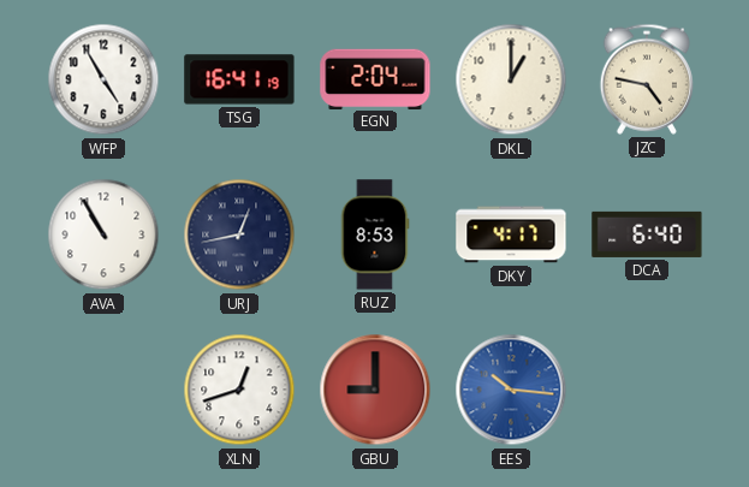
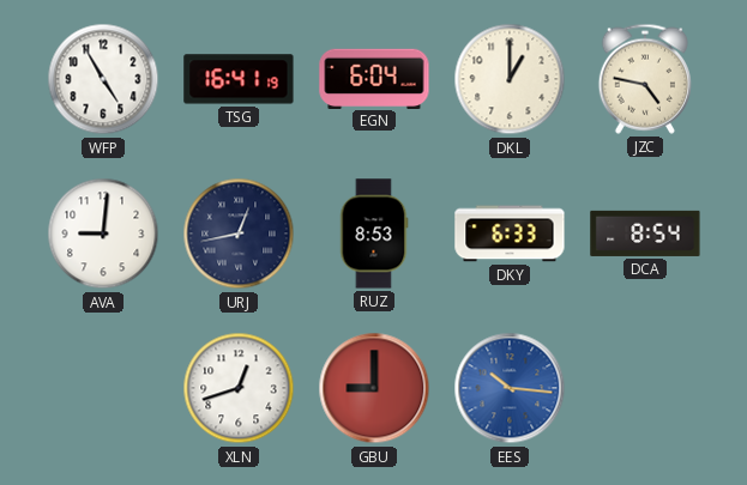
EGN: 2:04 -> 6:04 (374, 78)
AVA: 10:55 -> 9:01 (103, 234)
DKY: 4:17 -> 6:33 (510, 234)
DCA: 6:40 -> 8:54 (645, 234)
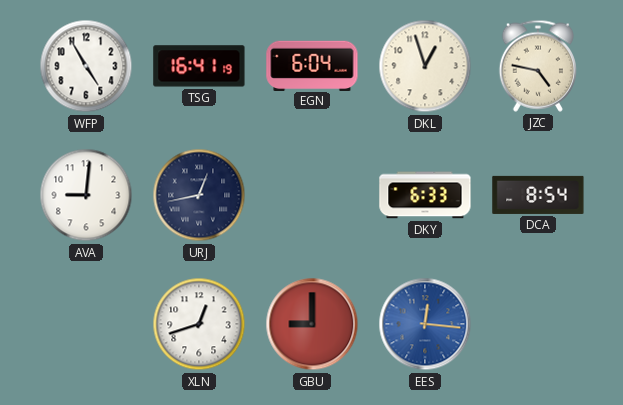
DKL: 1:00 -> 12:57 (425, 66)
RUZ: 8:53 -> none (374, 234)
EES: 10:16 -> 12:16 (425, 324)
